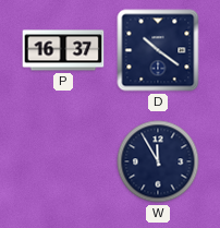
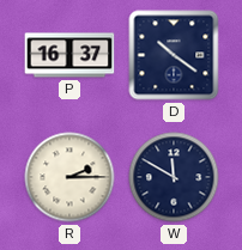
R: none -> 2:15 (69, 177)
W: 11:55 -> 11:50 (174, 177)
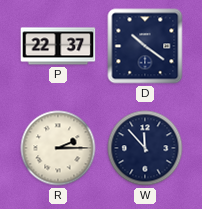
P: 16:37 -> 22:37 (58, 46)
W: 11:50 -> 11:53 (145, 148)
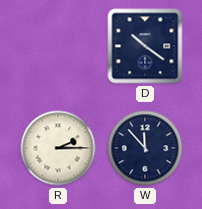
P: 22:37 -> none (58, 46)
